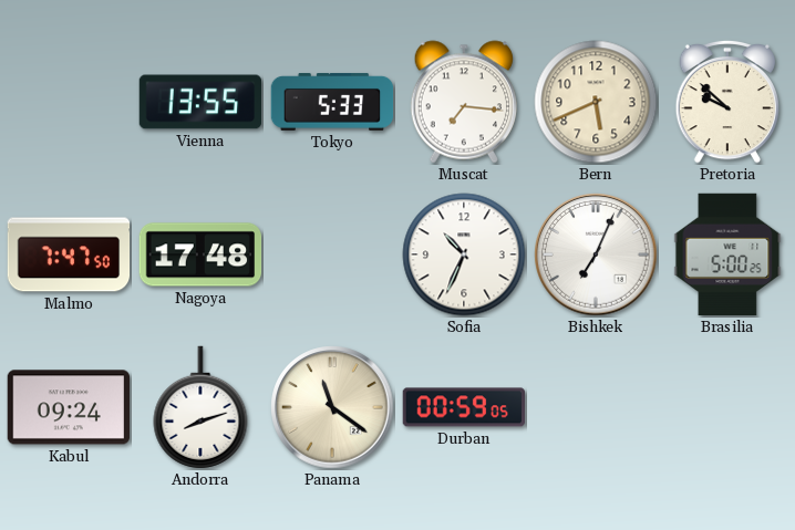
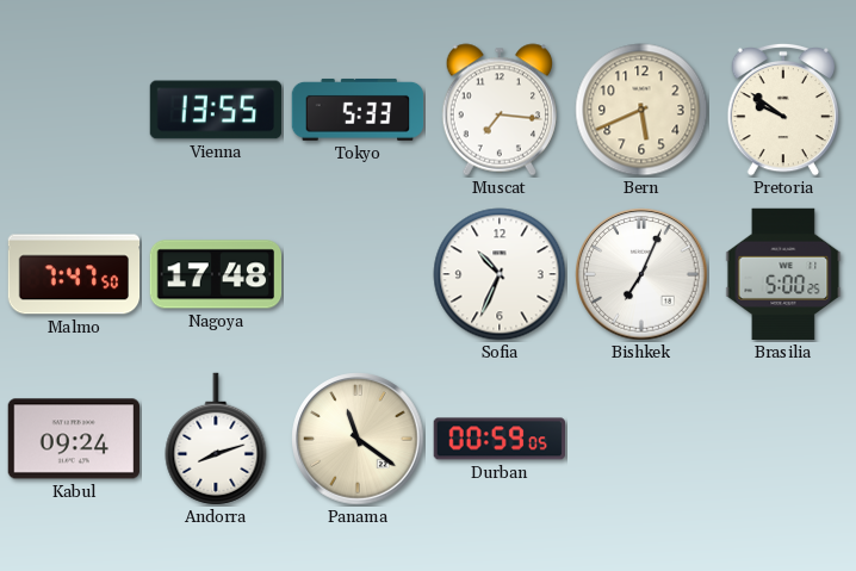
Pretoria: 9:52 -> 9:51 (783, 110)
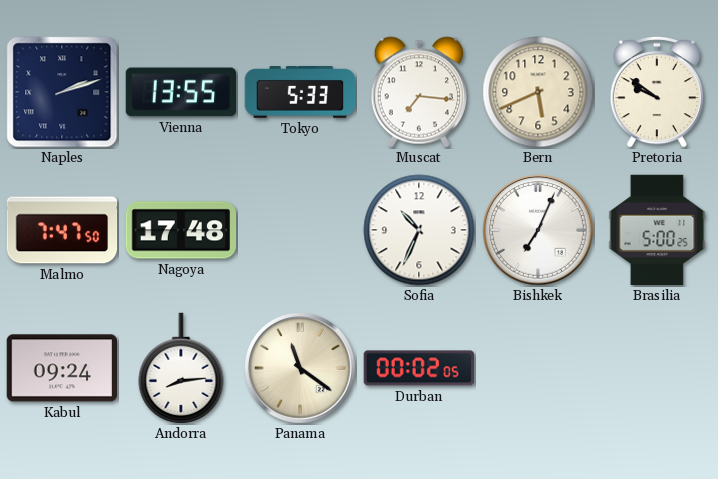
Naples: none -> 2:12 (62, 92)
Andorra: 8:12 -> 8:14 (181, 368)
Durban: 00:59 -> 00:02 (418, 368)
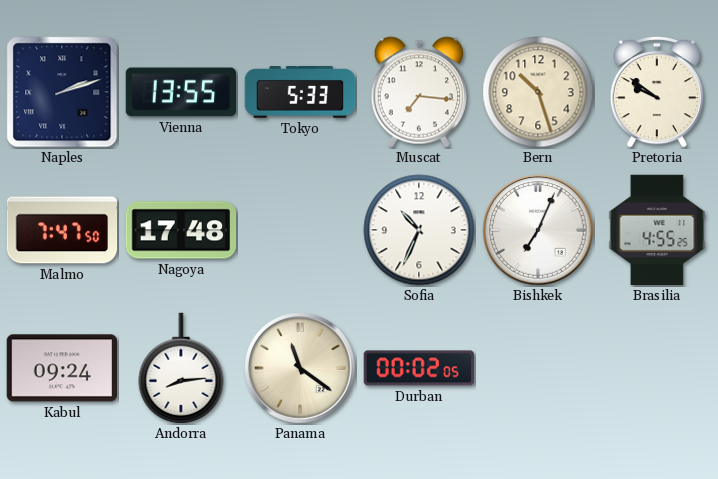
Bern: 5:41 -> 10:27 (538, 92)
Brasilia: 5:00 -> 4:55 (657, 230)
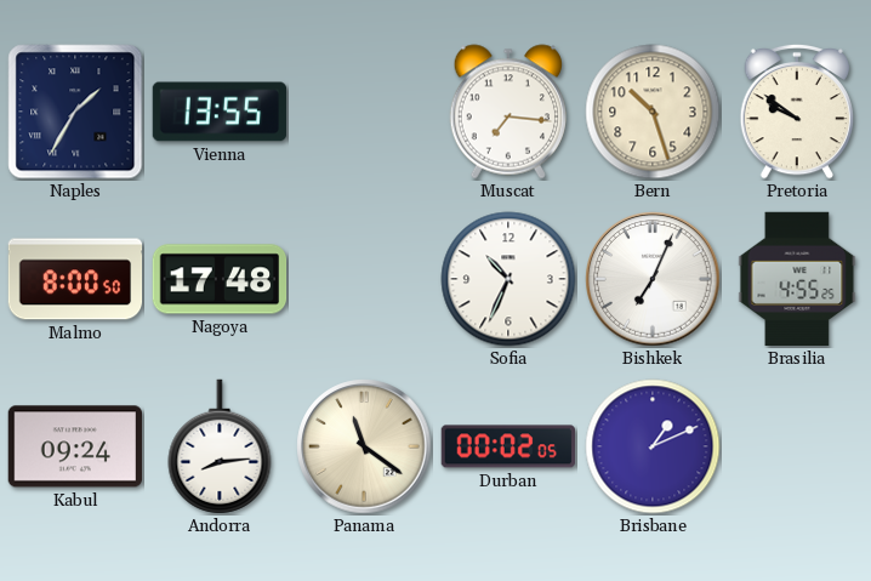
Naples: 2:12 -> 1:35 (75, 112)
Tokyo: 5:33 -> none (300, 92)
Malmo: 7:47 -> 8:00 (75, 279)
Brisbane: none -> 1:11 (653, 446)
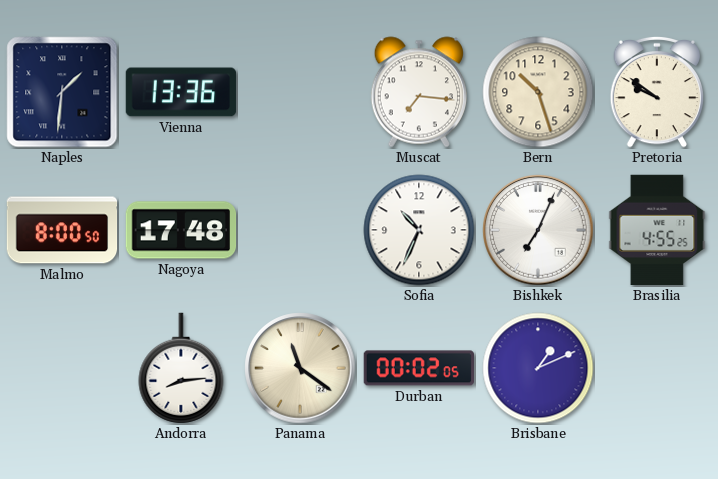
Naples: 1:35 -> 1:31 (62, 92)
Vienna: 13:55 -> 13:36 (181, 92)
Kabul: 09:24 -> none (74, 446)
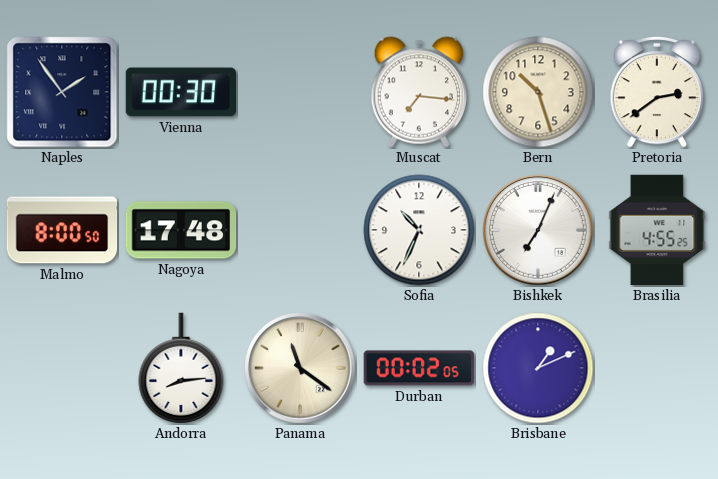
Naples: 1:31 -> 1:54 (62, 92)
Vienna: 13:36 -> 00:30 (181, 92)
Pretoria: 9:51 -> 2:39 (657, 92)
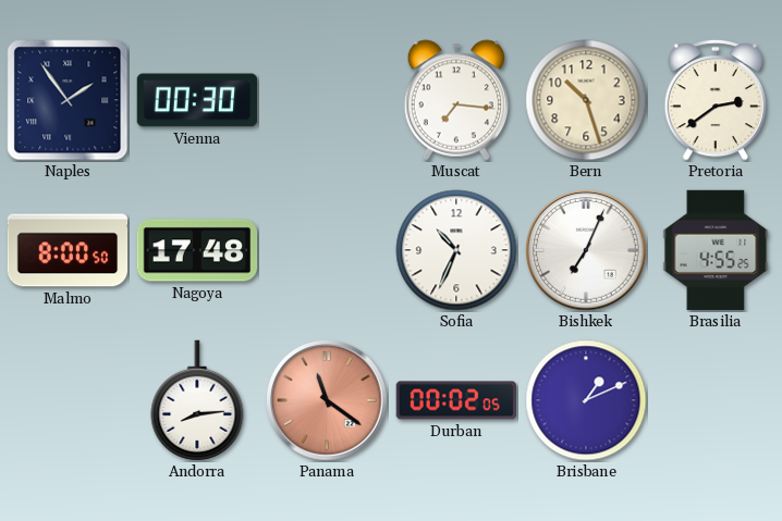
Panama dial: cream -> salmon (327, 400)
